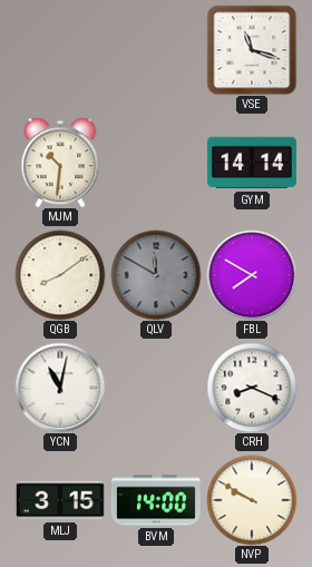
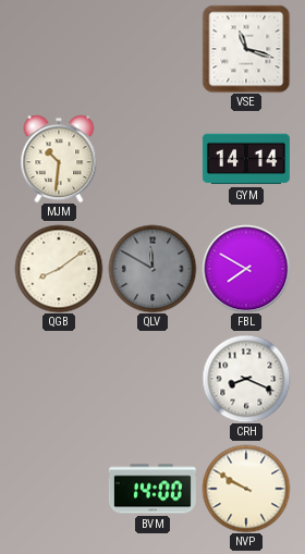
YCN: 11:02 -> none (60, 388)
MLJ: 3:15 -> none (60, 500)
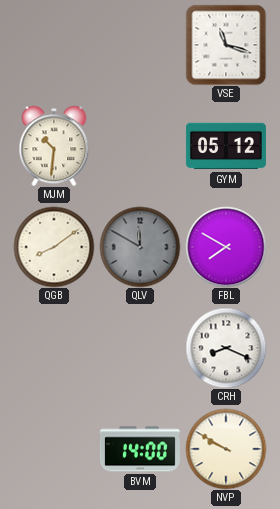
GYM: 14:14 -> 05:12 (226, 146)
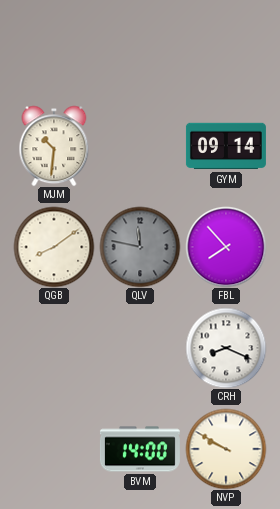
VSE: 11:18 -> none (226, 45)
GYM: 05:12 -> 09:14 (226, 146)
QLV: 11:50 -> 11:47 (140, 247)
FBL: 7:50 -> 7:53 (226, 247)
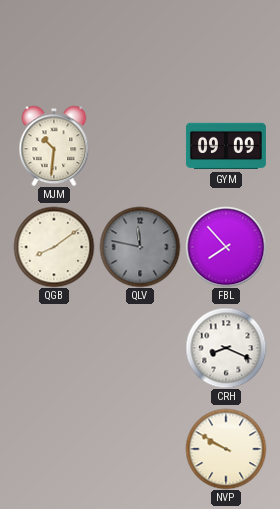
GYM: 09:14 -> 09:09 (226, 146)
BVM: 14:00 -> none (140, 449)
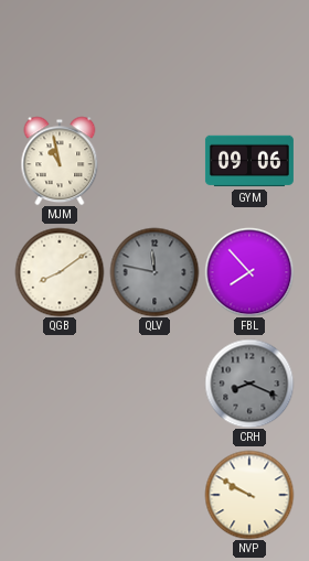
MJM: 10:31 -> 10:58 (60, 161)
GYM: 09:09 -> 09:06 (249, 161)
CRH dial: white -> grey (249, 384)
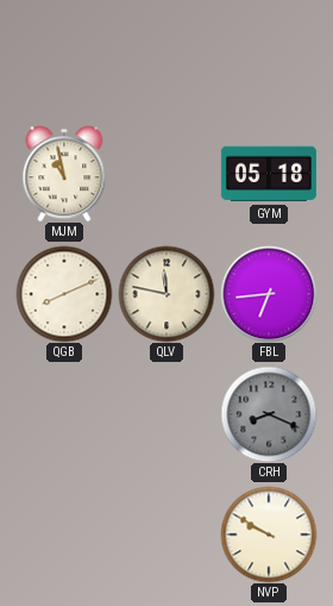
GYM: 09:06 -> 05:18 (269, 174)
QGB: 8:09 -> 8:11 (64, 294)
QLV dial: grey -> cream (166, 294)
FBL: 7:53 -> 6:44 (269, 294)
